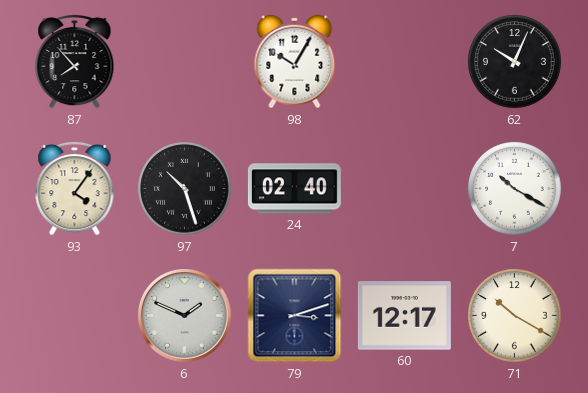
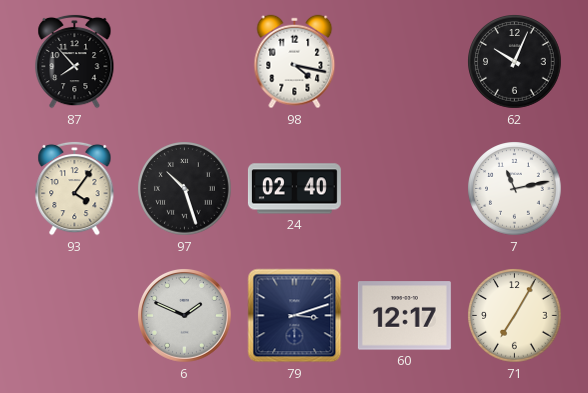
98: 10:05 -> 4:17 (295, 62)
7: 10:20 -> 11:13 (515, 189)
71: 10:20 -> 7:05 (515, 316)
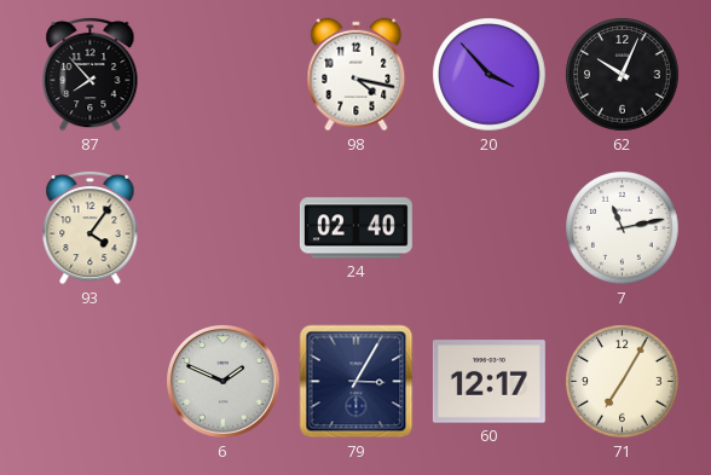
20: none -> 3:53 (490, 75)
97: 10:27 -> none (185, 189)
79: 3:12 -> 3:05 (357, 382)
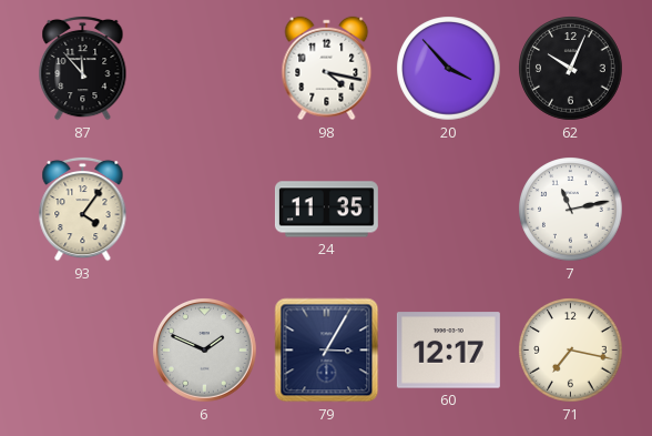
87: 7:53 -> 11:53 (83, 68)
24: 02:40 -> 11:35 (326, 210)
71: 7:05 -> 7:17 (571, 351)
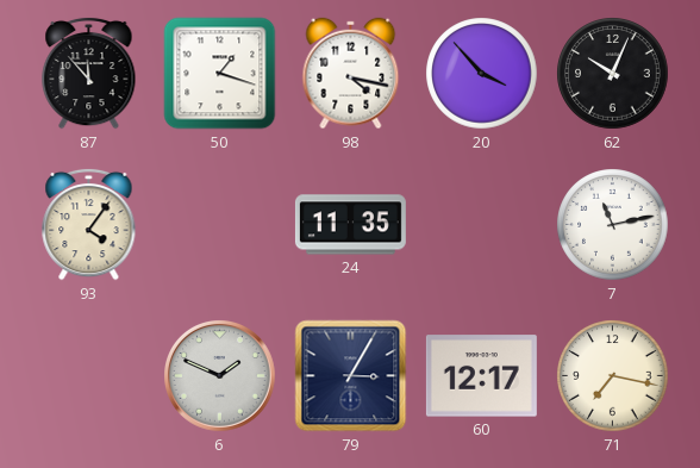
50: none -> 1:18 (220, 74)
